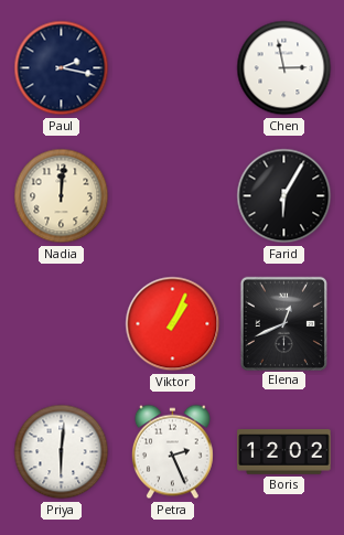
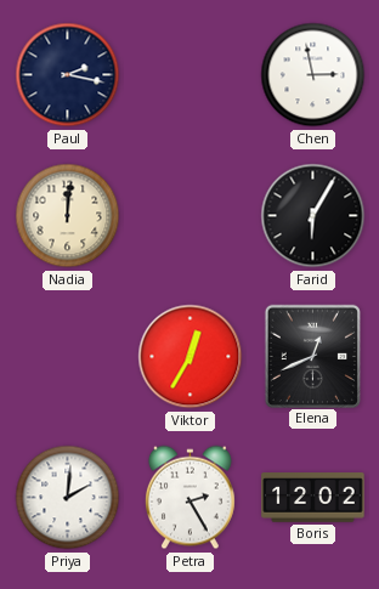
Viktor: 1:04 -> 12:35 (191, 357)
Priya: 6:01 -> 2:01 (68, 498)
Petra: 2:26 -> 2:25 (189, 498)
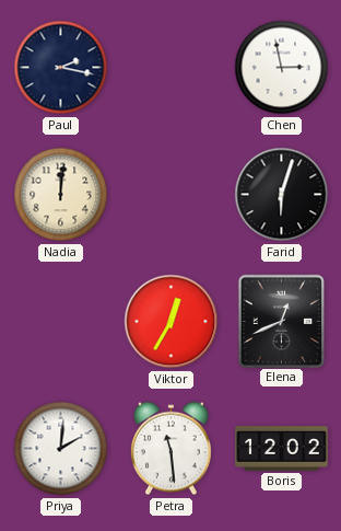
Farid: 6:05 -> 6:03 (282, 195)
Petra: 2:25 -> 11:29 (170, 449)
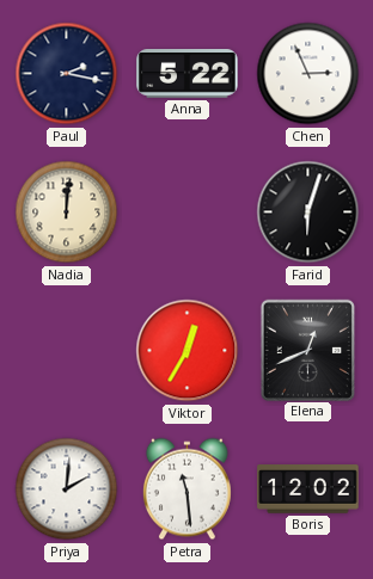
Anna: none -> 5:22 (188, 74)
Chen: 2:58 -> 2:56 (308, 74)
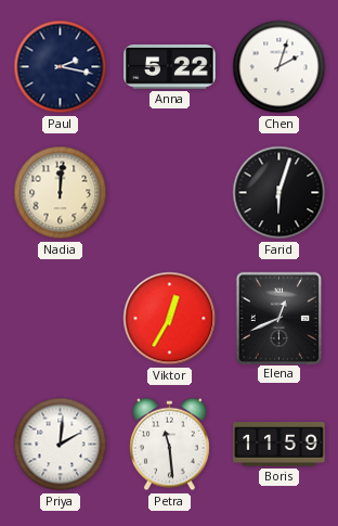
Chen: 2:56 -> 2:03 (279, 67)
Boris: 12:02 -> 11:59 (279, 445)
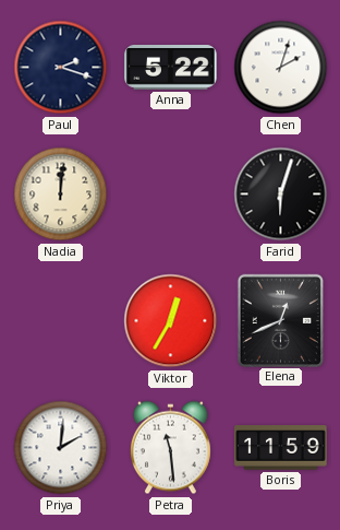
Paul: 2:17 -> 2:18 (61, 68)
